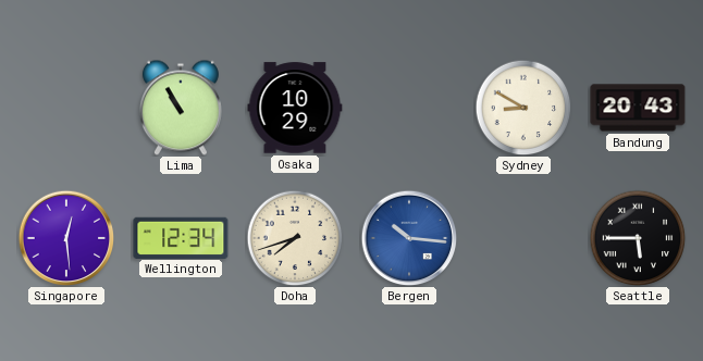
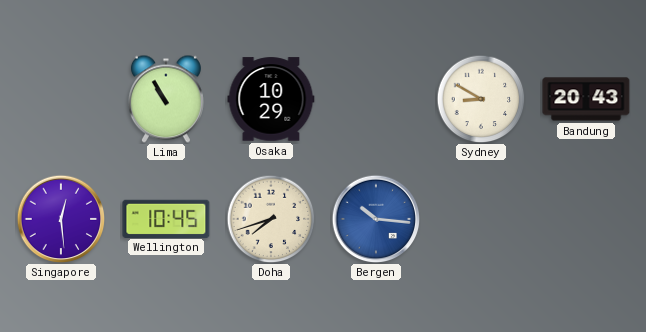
Wellington: 12:34 -> 10:45 (166, 218)
Seattle: 5:45 -> none (638, 238)
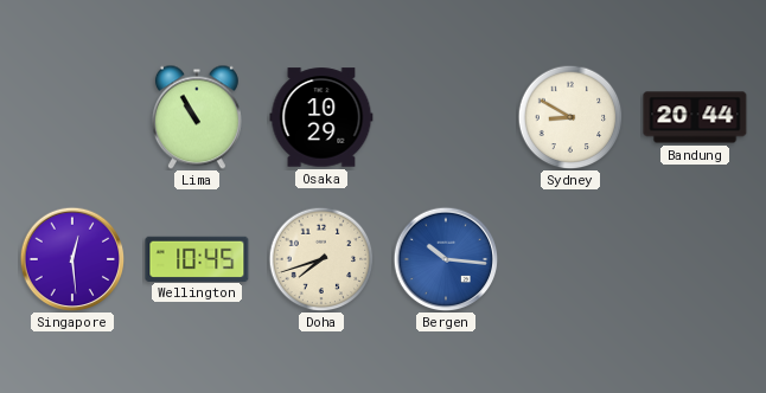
Bandung: 20:43 -> 20:44 (695, 117)
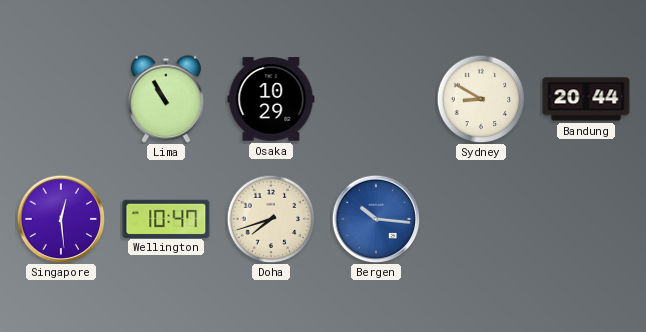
Wellington: 10:45 -> 10:47 (166, 218)
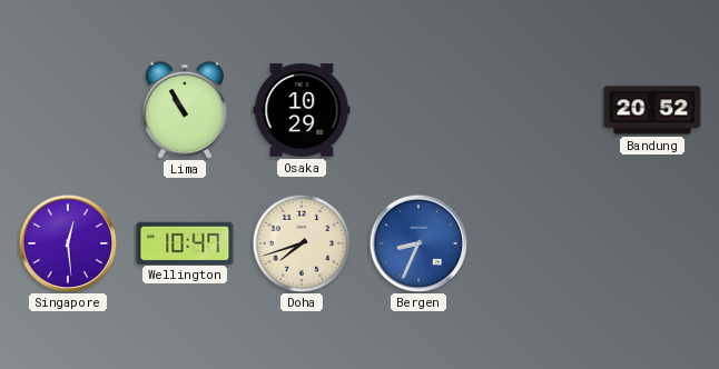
Sydney: 8:50 -> none (481, 99)
Bandung: 20:44 -> 20:52 (652, 110)
Bergen: 10:16 -> 8:34 (418, 243)
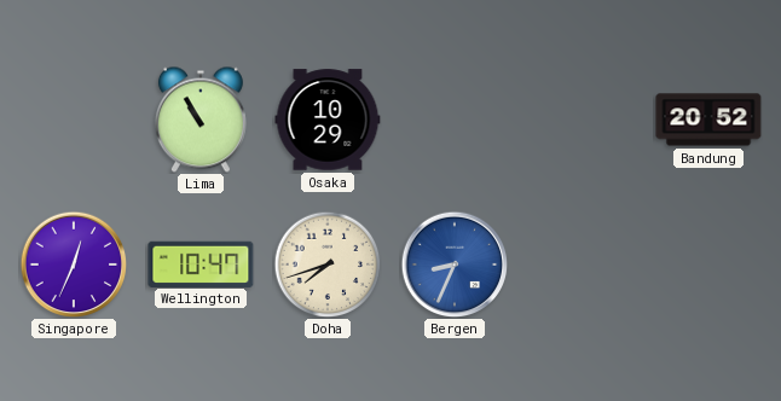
Singapore: 12:29 -> 12:34 (74, 265)
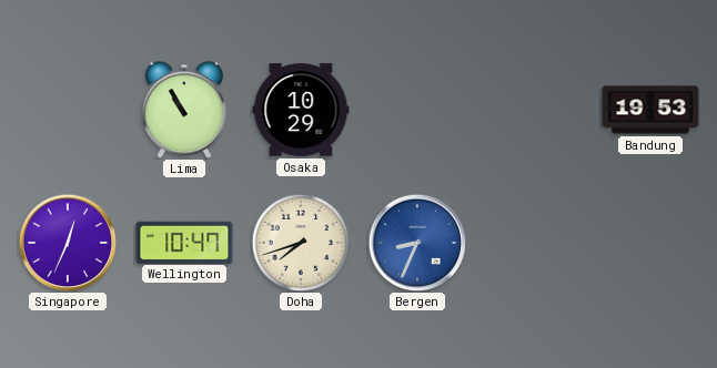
Bandung: 20:52 -> 19:53 (650, 110)
